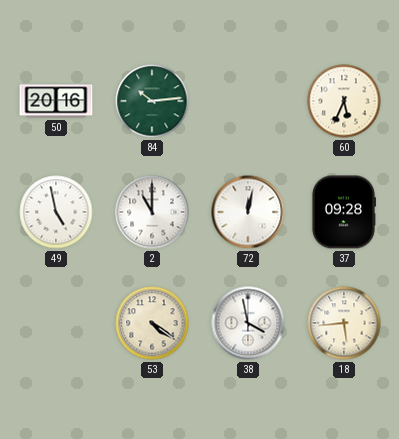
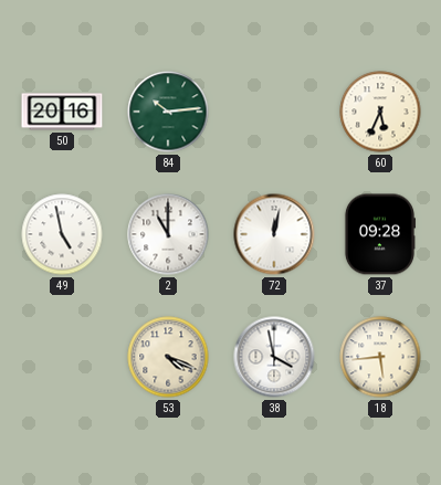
53: 4:21 -> 4:19 (168, 357)
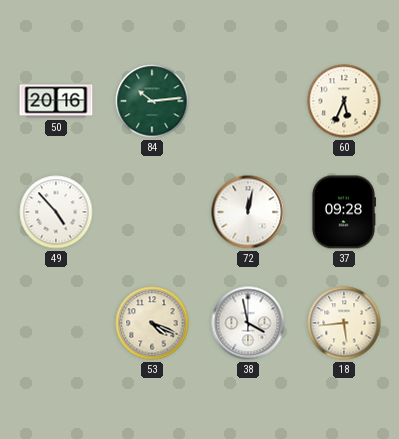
49: 4:58 -> 4:53 (56, 212)
2: 11:00 -> none (168, 234)
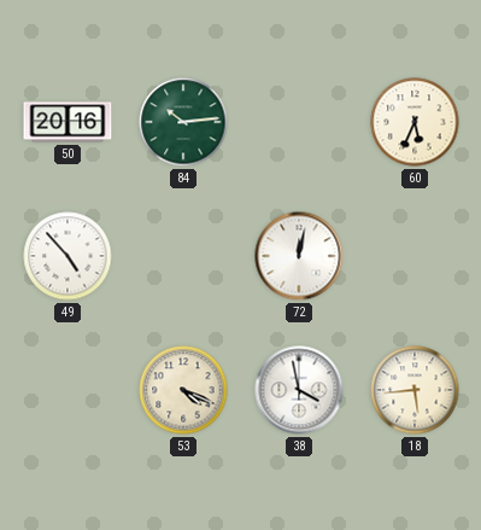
37: 09:28 -> none (343, 212)
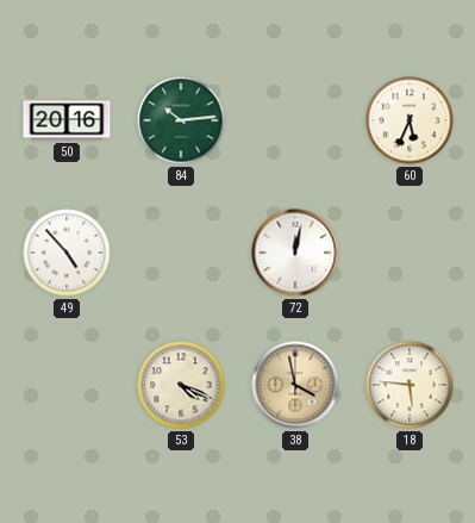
38 dial: white -> champagne (295, 385)
18: 5:44 -> 5:46 (410, 385)
